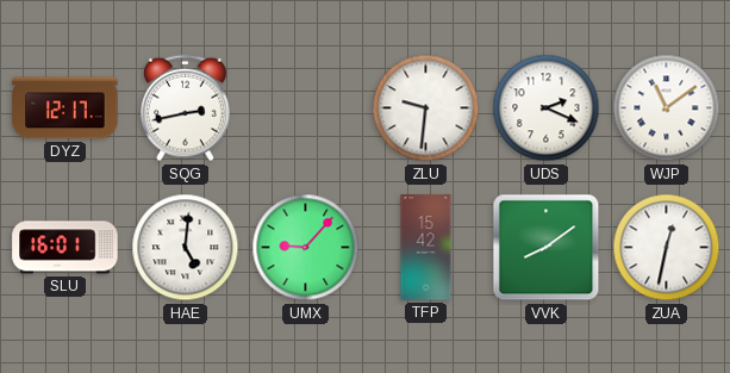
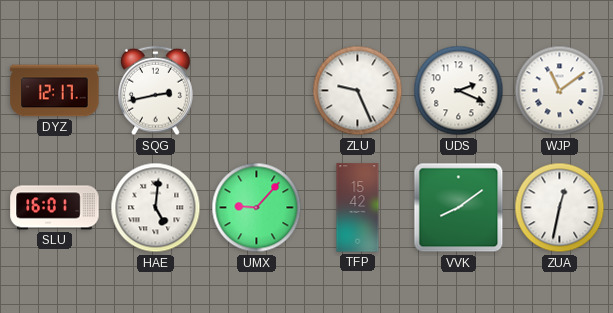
ZLU: 9:31 -> 9:26 (358, 91)
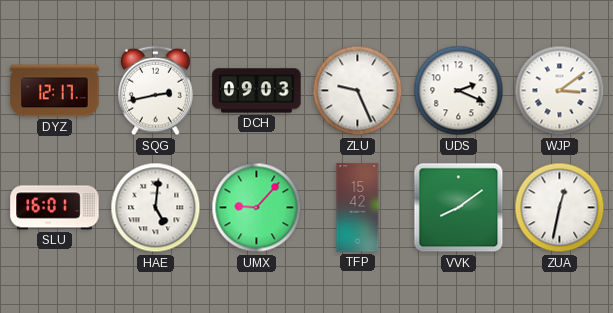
DCH: none -> 09:03 (257, 91)
WJP: 11:09 -> 3:09 (560, 91)
